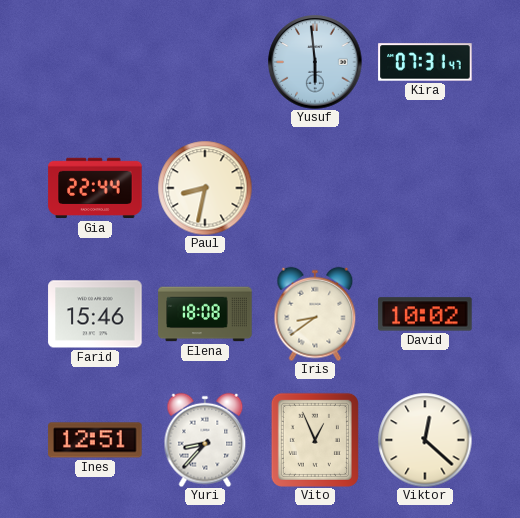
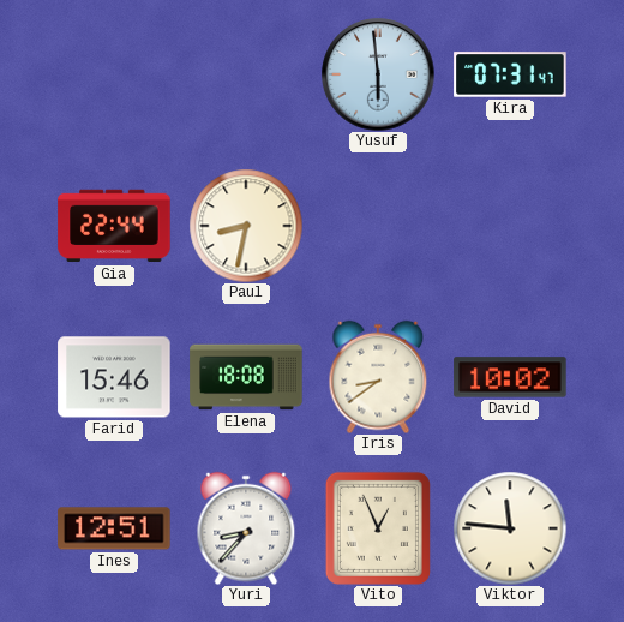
Viktor: 12:22 -> 11:46 (510, 528)
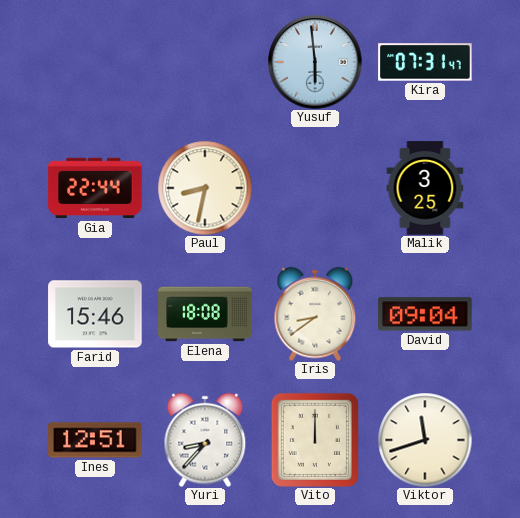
Malik: none -> 3:25 (425, 188)
David: 10:02 -> 09:04 (425, 314)
Vito: 12:56 -> 12:00 (315, 440)
Viktor: 11:46 -> 11:42 (425, 440)
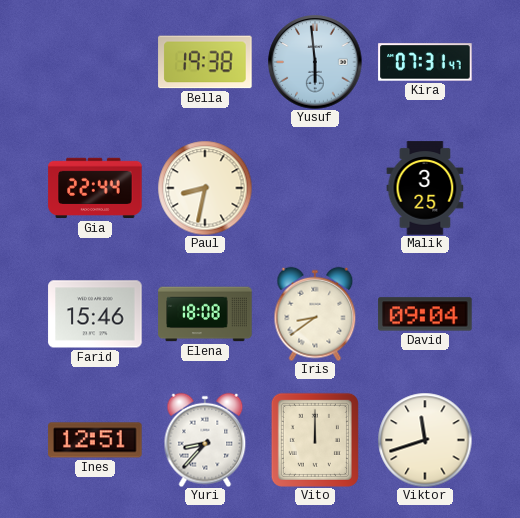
Bella: none -> 19:38 (205, 62)
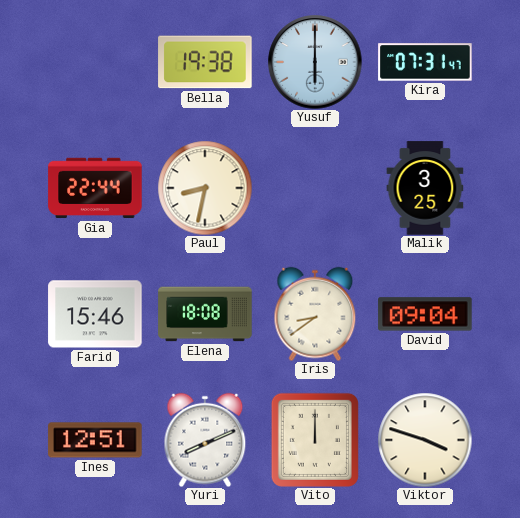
Yusuf: 5:59 -> 6:00 (315, 62)
Yuri: 8:37 -> 8:11 (205, 440)
Viktor: 11:42 -> 3:48 (425, 440)
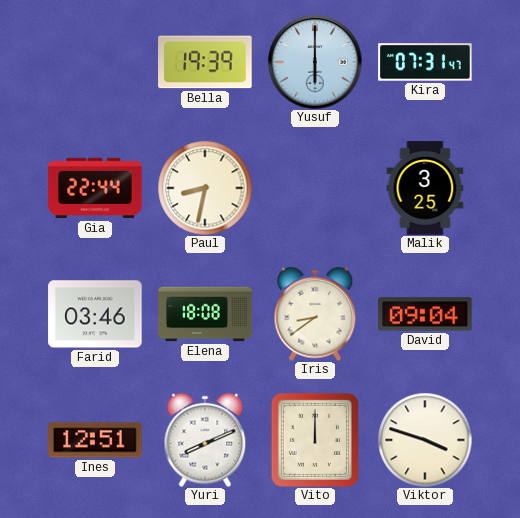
Bella: 19:38 -> 19:39 (205, 62)
Farid: 15:46 -> 03:46 (95, 314)
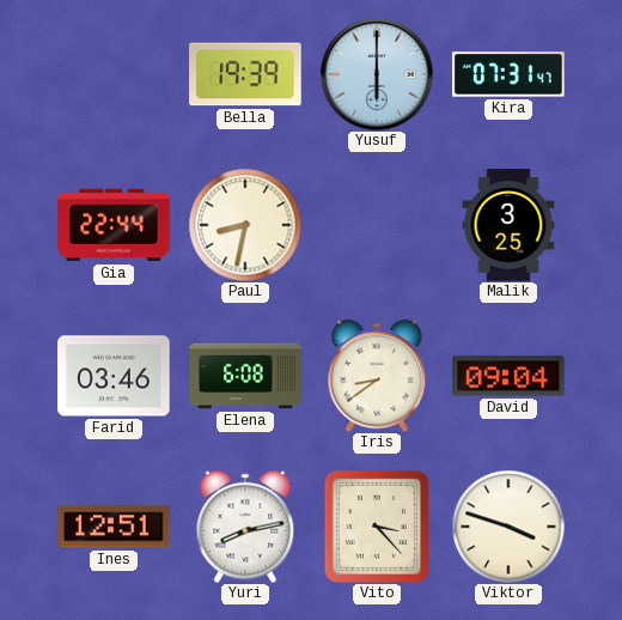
Elena: 18:08 -> 6:08 (245, 376)
Yuri: 8:11 -> 8:13 (245, 527)
Vito: 12:00 -> 3:23 (377, 527)
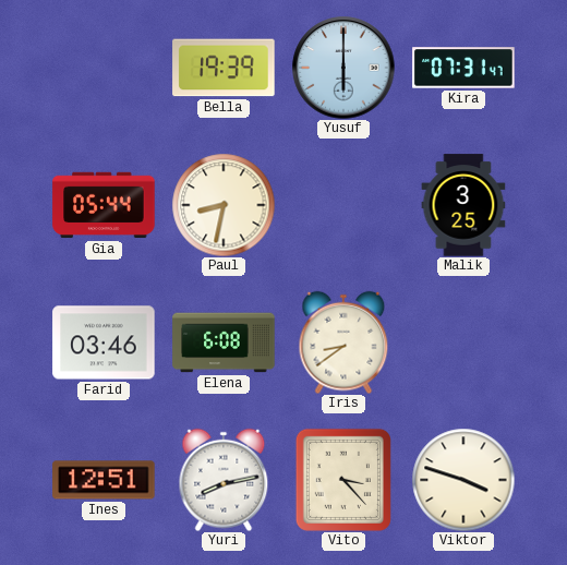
Gia: 22:44 -> 05:44 (104, 205)
David: 09:04 -> none (508, 376)
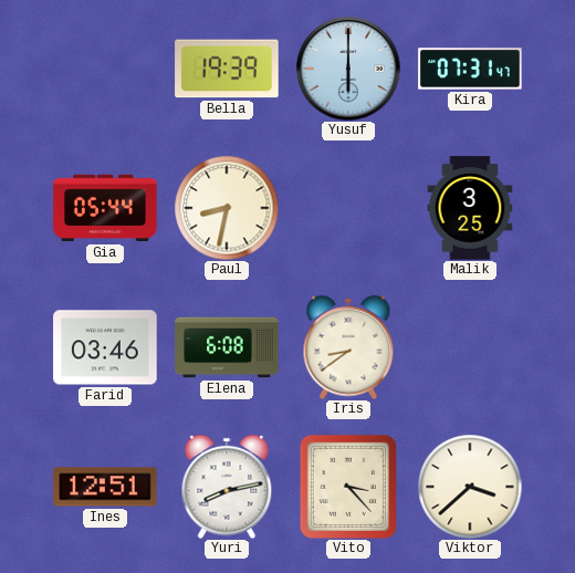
Viktor: 3:48 -> 3:38 (470, 487)
